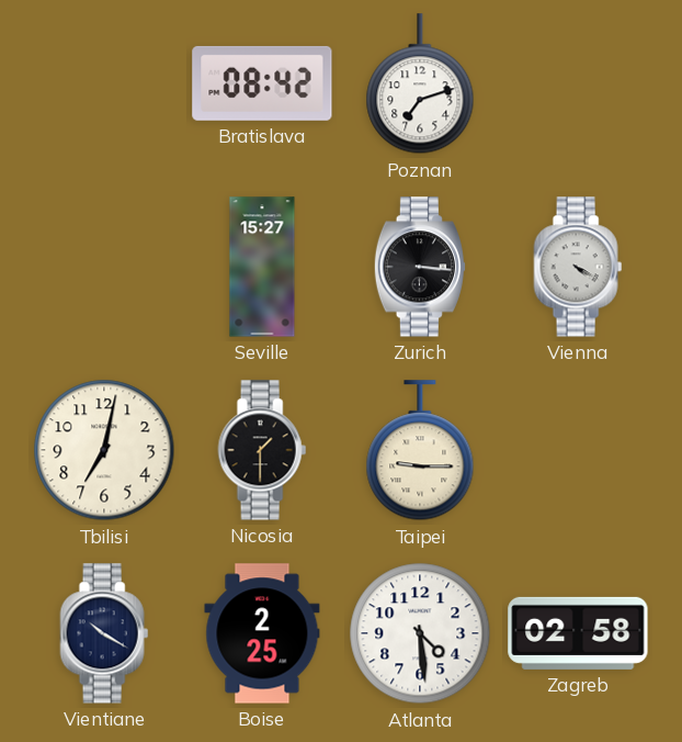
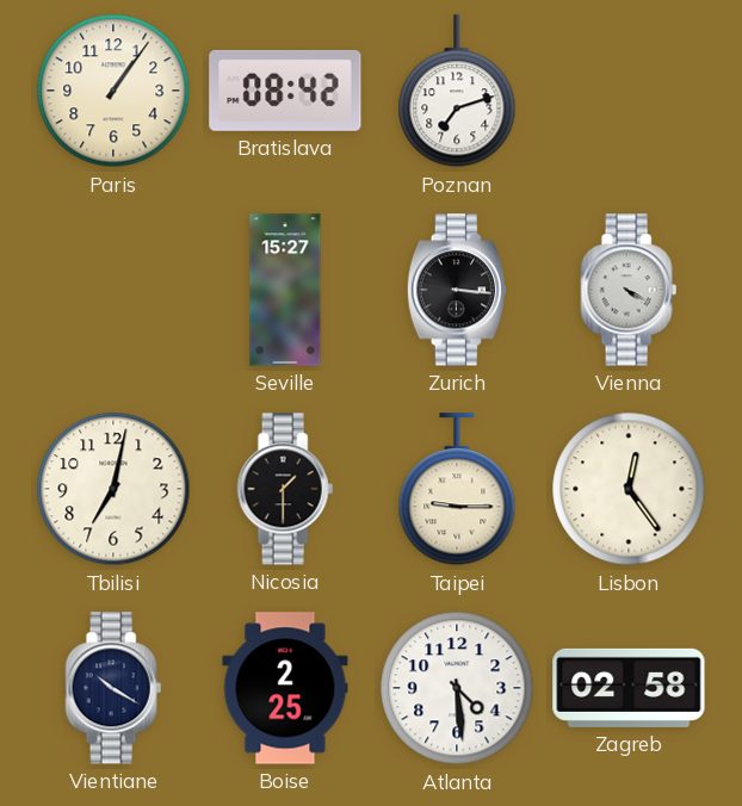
Paris: none -> 1:06 (113, 91)
Lisbon: none -> 12:24 (629, 489)
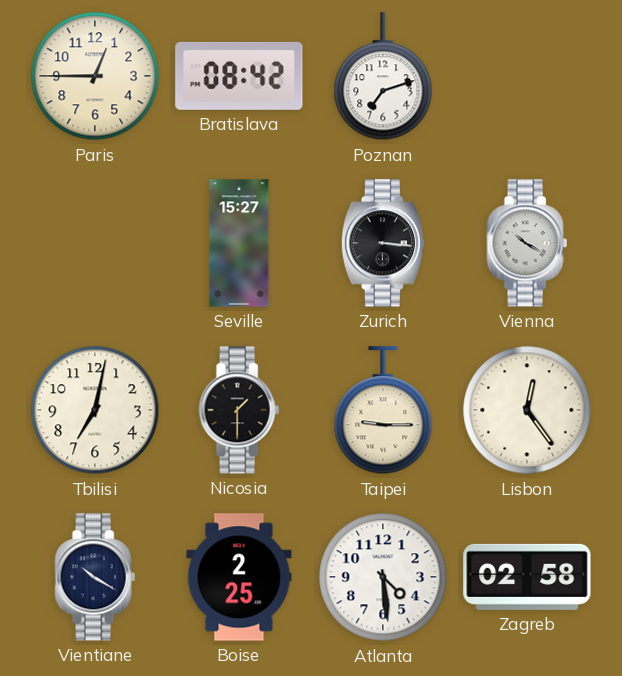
Paris: 1:06 -> 12:45 (95, 76)
Vienna: 4:20 -> 10:20 (527, 243)
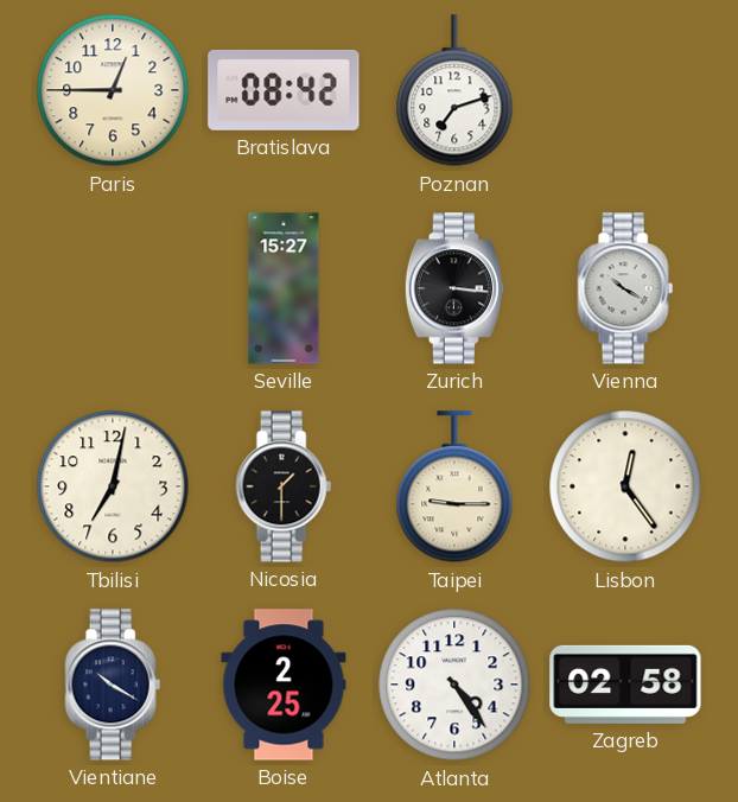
Atlanta: 4:29 -> 4:24 (454, 685)
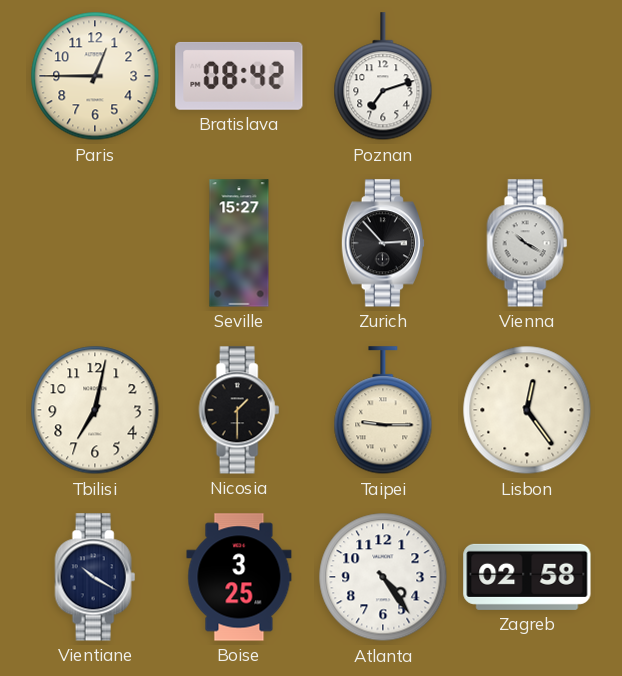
Zurich: 3:16 -> 2:53 (382, 243)
Boise: 2:25 -> 3:25 (239, 577)
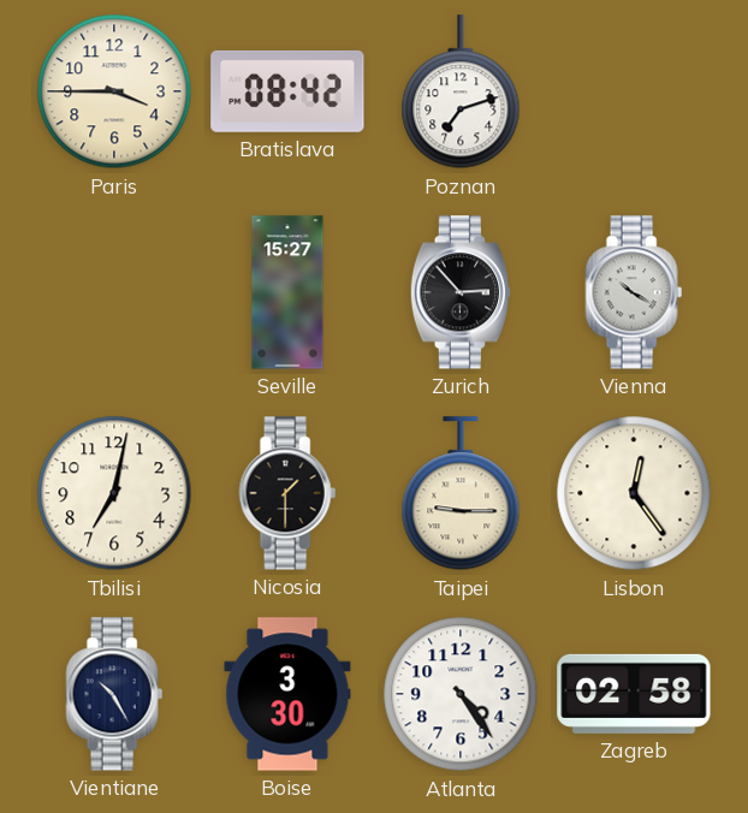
Paris: 12:45 -> 3:45 (114, 91)
Vientiane: 10:20 -> 10:25 (114, 694)
Boise: 3:25 -> 3:30 (287, 694)
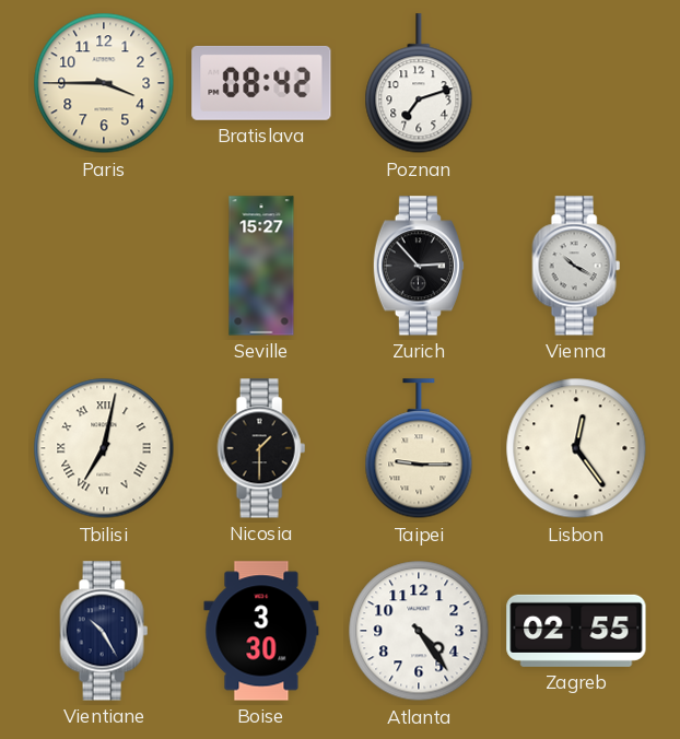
Tbilisi numerals: Arabic -> Roman (104, 448)
Zagreb: 02:58 -> 02:55 (576, 631)
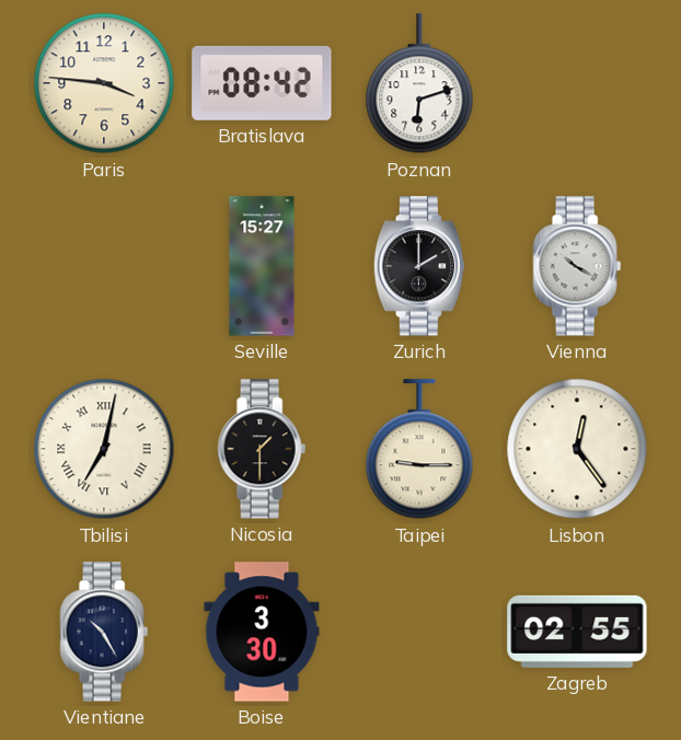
Paris: 3:45 -> 3:46 (104, 83)
Poznan: 7:12 -> 6:12 (419, 84)
Zurich: 2:53 -> 2:00 (418, 266)
Atlanta: 4:24 -> none (419, 631)
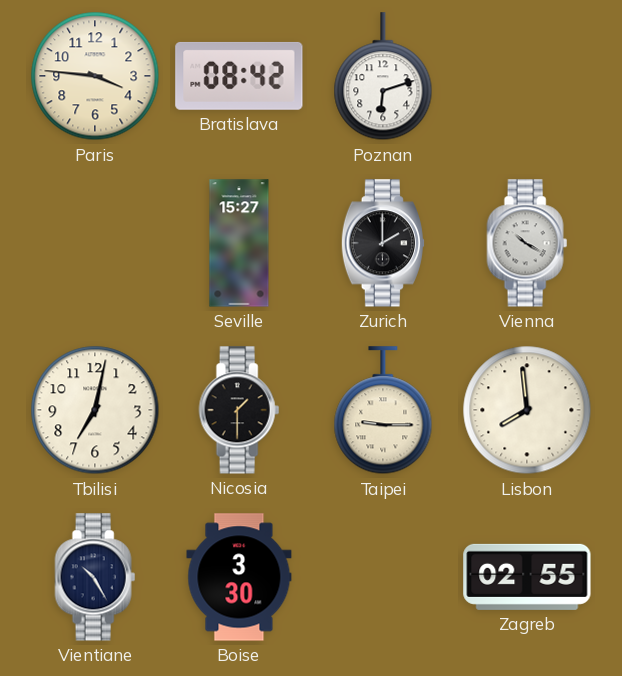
Tbilisi numerals: Roman -> Arabic (95, 410)
Lisbon: 12:24 -> 7:59 (527, 410)
